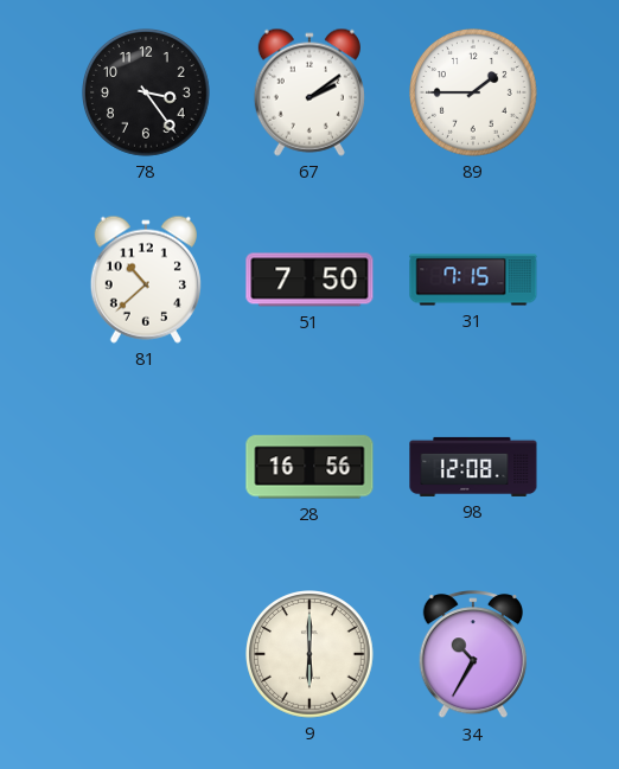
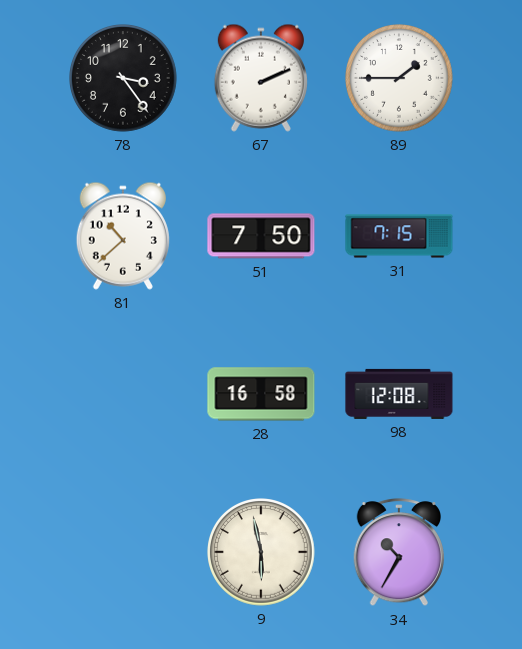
67: 2:09 -> 2:11 (261, 78)
28: 16:56 -> 16:58 (261, 394)
9: 6:00 -> 5:58 (262, 553)
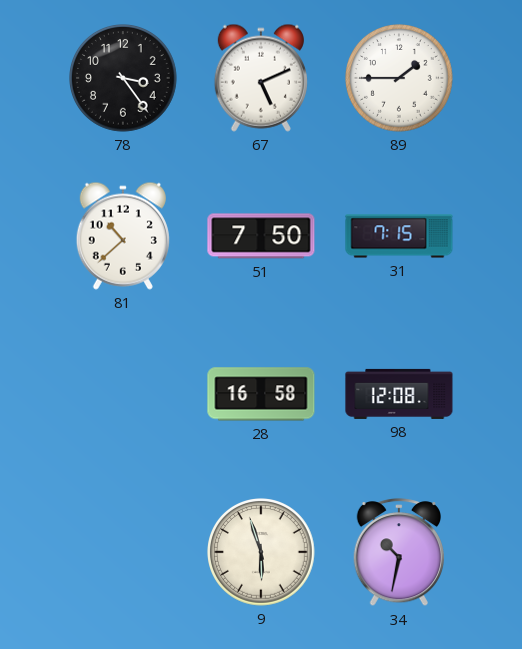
67: 2:11 -> 5:11 (261, 78)
9: 5:58 -> 5:57 (262, 553)
34: 10:35 -> 10:32 (398, 553)
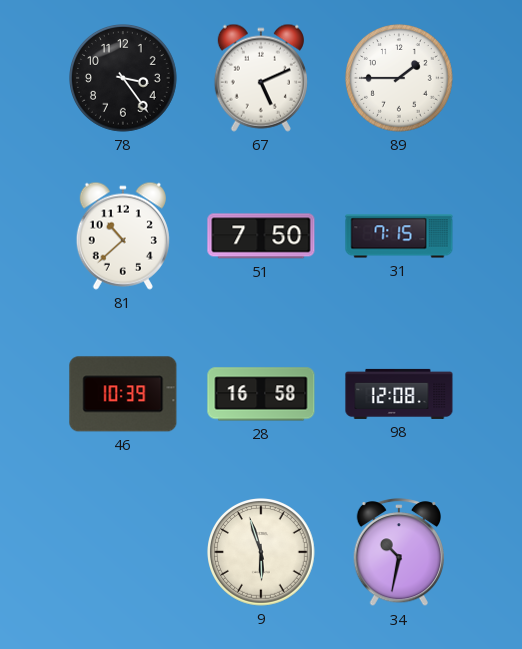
46: none -> 10:39 (123, 394)
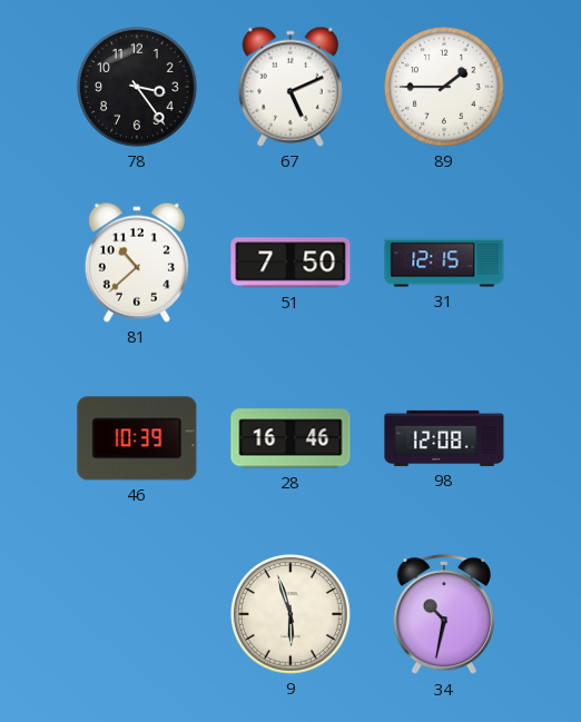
31: 7:15 -> 12:15 (444, 263)
28: 16:58 -> 16:46 (290, 438)
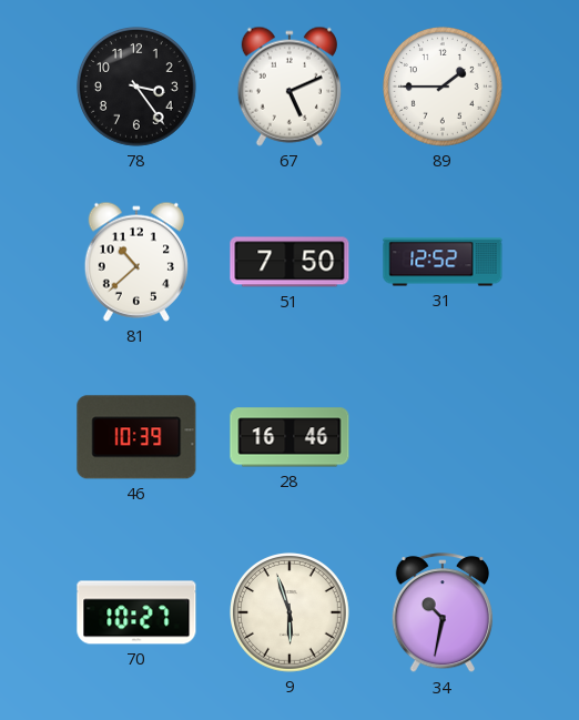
31: 12:15 -> 12:52 (443, 262)
98: 12:08 -> none (444, 438)
70: none -> 10:27 (136, 612)
